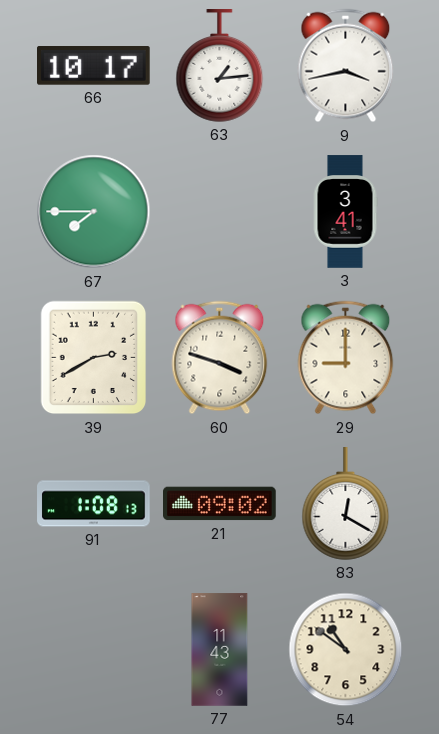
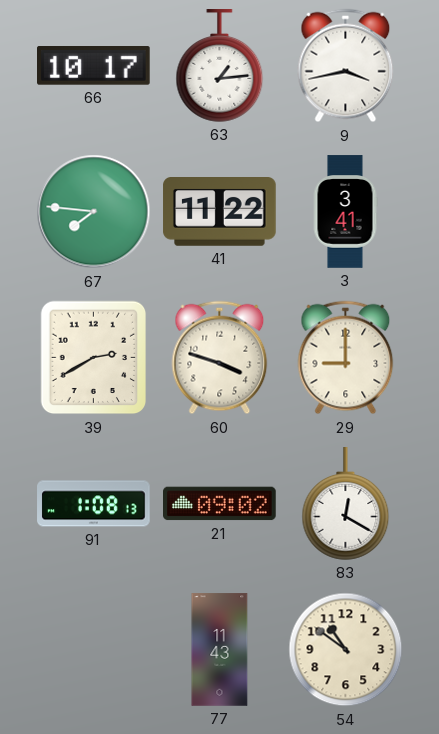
67: 7:45 -> 7:46 (94, 212)
41: none -> 11:22 (220, 212)
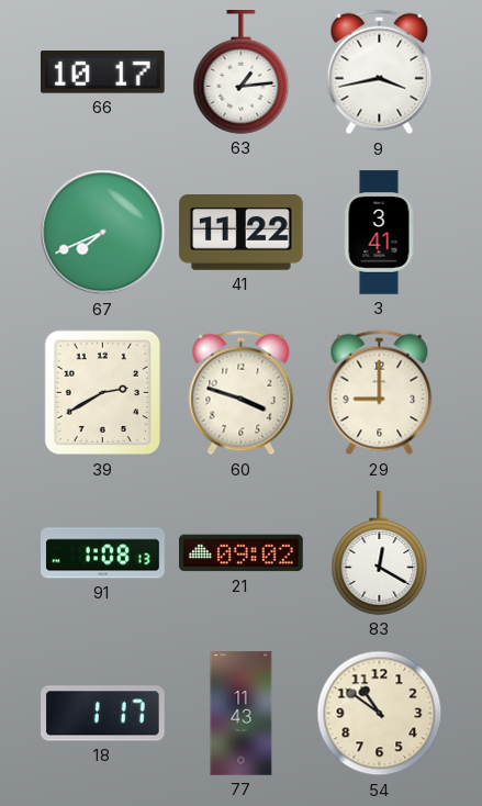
67: 7:46 -> 7:41 (103, 233)
18: none -> 1:17 (103, 714)
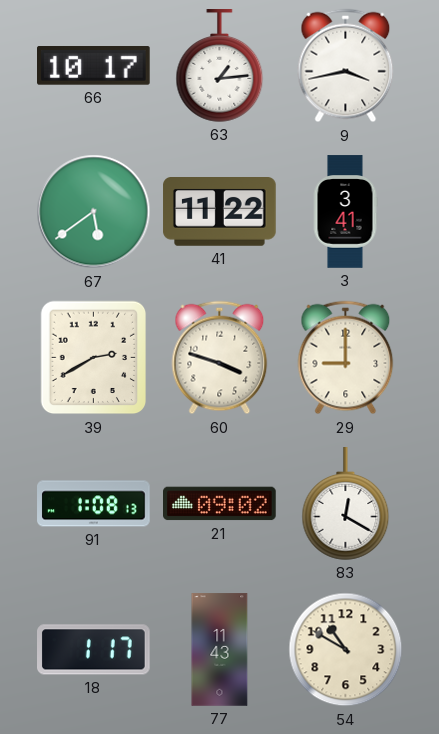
67: 7:41 -> 5:39 (94, 212)
54: 10:51 -> 10:50 (346, 650)
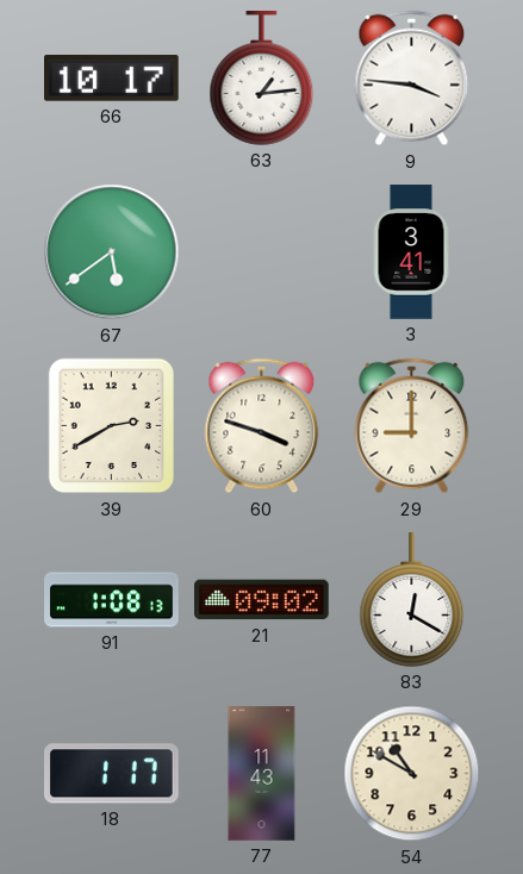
9: 3:43 -> 3:46 (412, 79)
41: 11:22 -> none (220, 212)
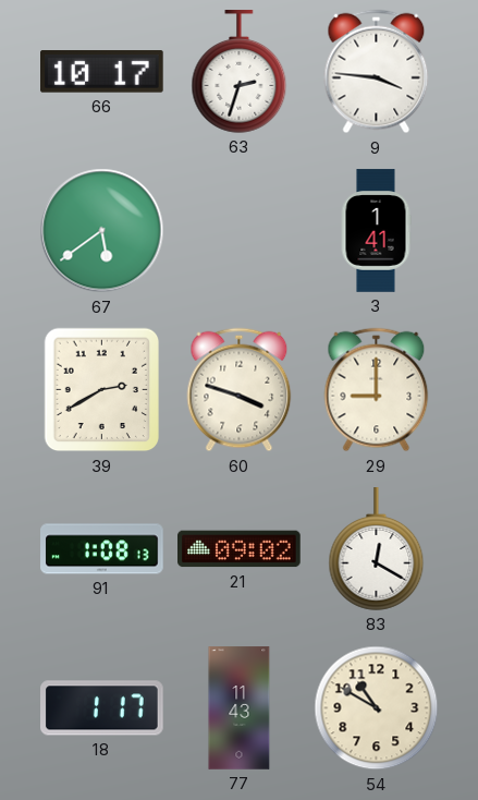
63: 1:14 -> 2:33 (240, 72)
3: 3:41 -> 1:41 (376, 231)
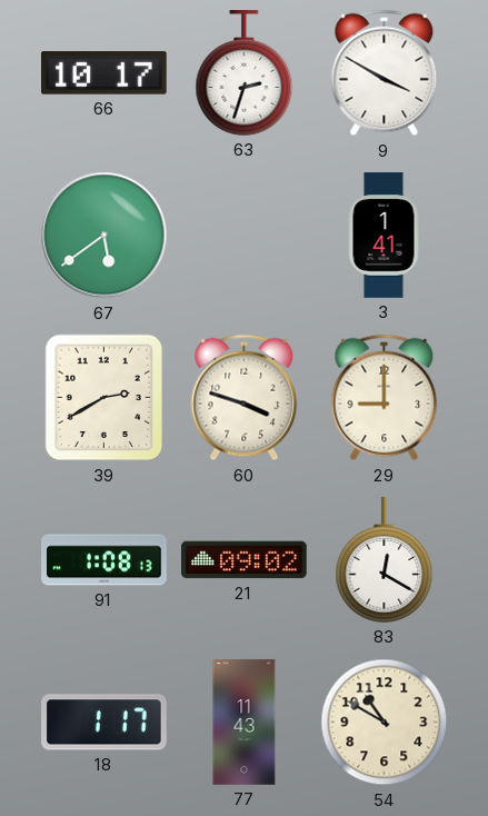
9: 3:46 -> 3:50 (385, 73)
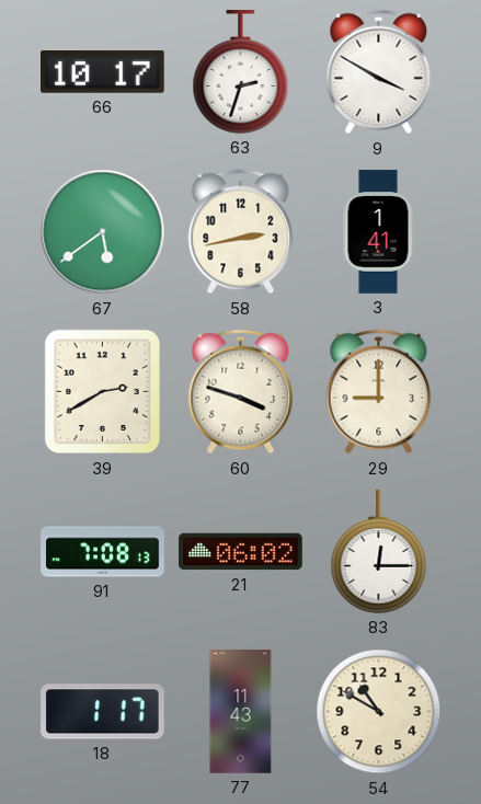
58: none -> 2:43 (241, 232)
91: 1:08 -> 7:08 (103, 552)
21: 09:02 -> 06:02 (241, 552)
83: 12:20 -> 12:15 (379, 552)
